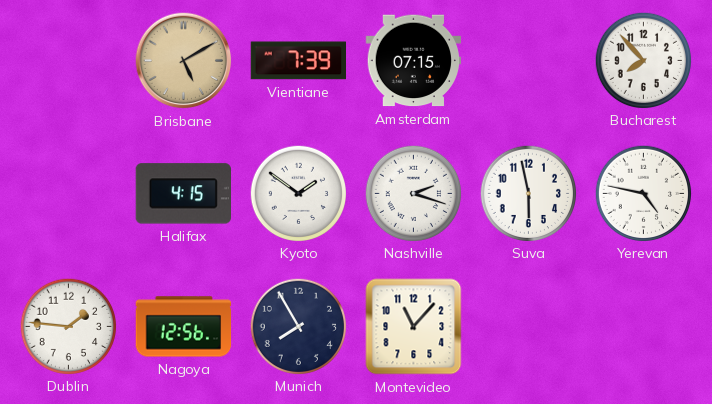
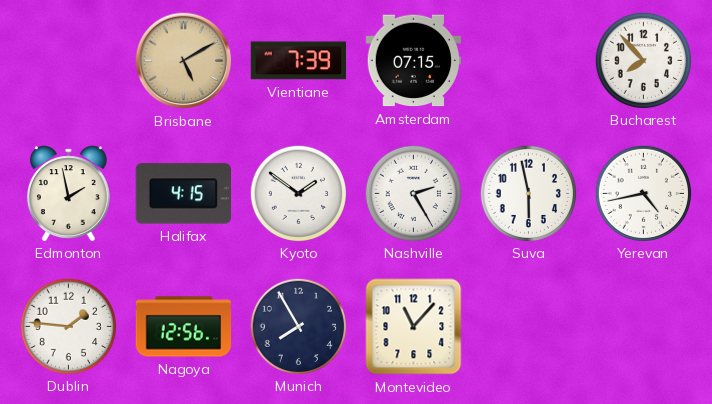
Edmonton: none -> 1:58 (68, 193)
Nashville: 2:18 -> 2:25 (413, 193)
Yerevan: 4:47 -> 4:43 (643, 193)
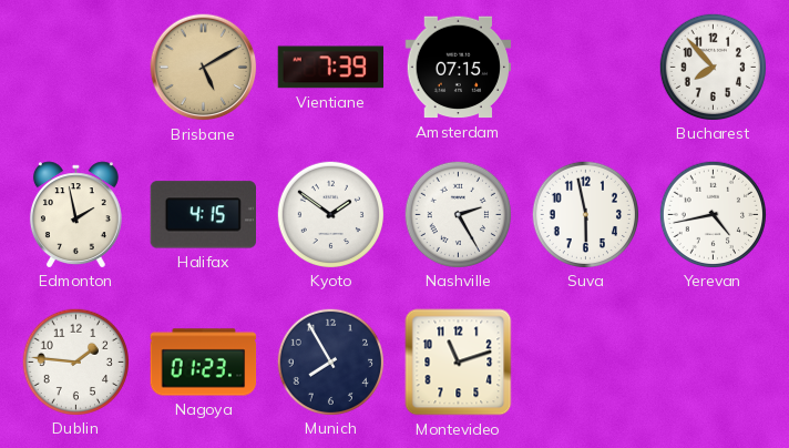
Nagoya: 12:56 -> 01:23 (204, 363)
Montevideo: 11:07 -> 11:12 (459, 363)
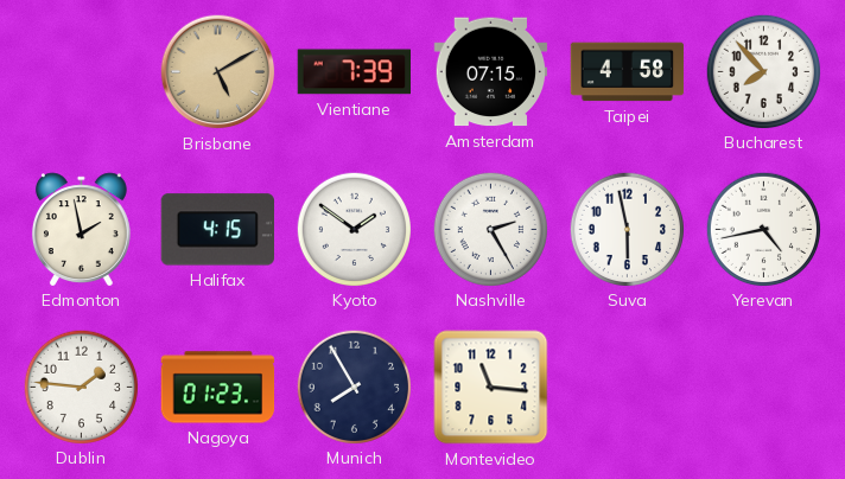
Taipei: none -> 4:58 (628, 72)
Montevideo: 11:12 -> 11:16 (491, 388)
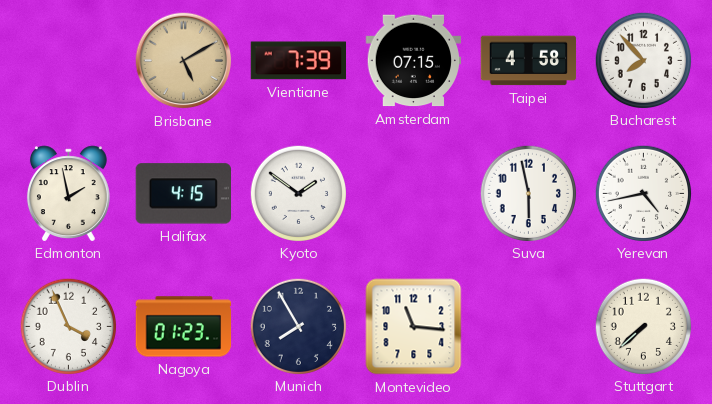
Nashville: 2:25 -> none (490, 229)
Dublin: 1:46 -> 3:56 (68, 326)
Stuttgart: none -> 7:38 (643, 326)
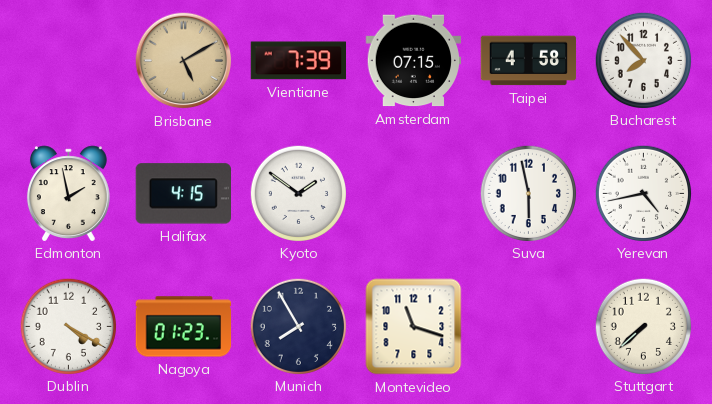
Dublin: 3:56 -> 4:20 (68, 326)
Montevideo: 11:16 -> 11:18 (414, 327)
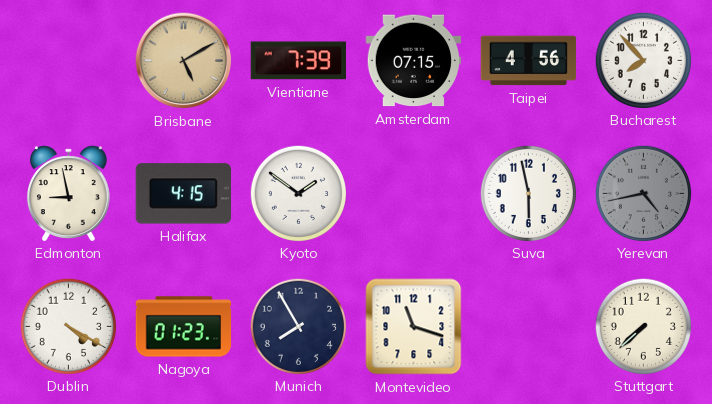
Taipei: 4:58 -> 4:56 (529, 61)
Edmonton: 1:58 -> 8:58 (68, 193)
Yerevan dial: white -> grey (643, 193)
